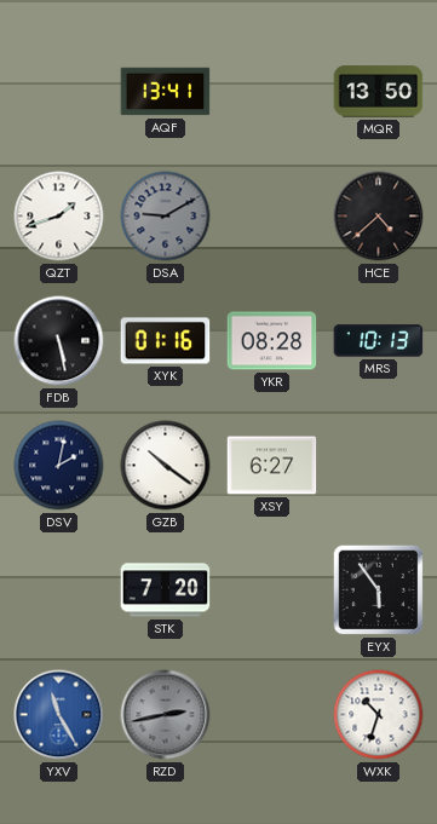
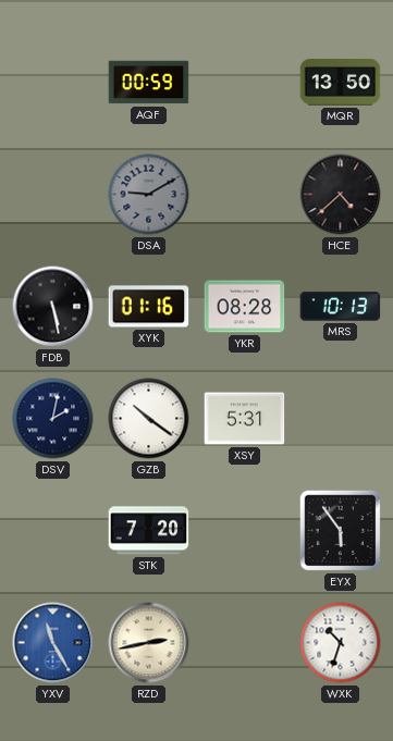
AQF: 13:41 -> 00:59 (149, 83)
QZT: 1:42 -> none (59, 217)
XSY: 6:27 -> 5:31 (245, 419)
RZD dial: grey -> cream (149, 643)
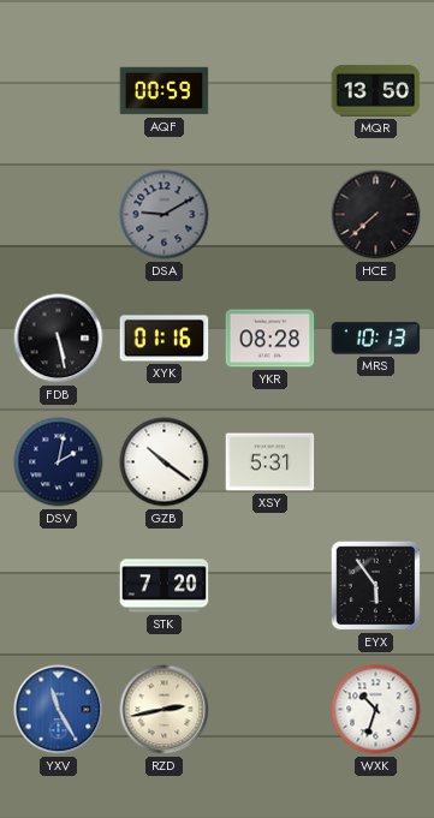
HCE: 4:38 -> 7:38 (376, 215)
